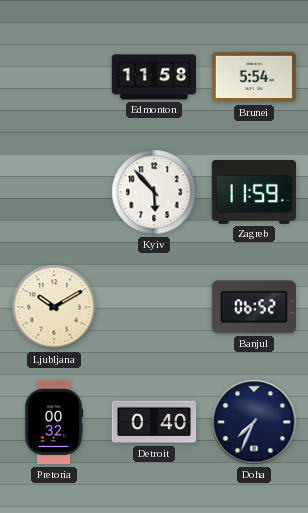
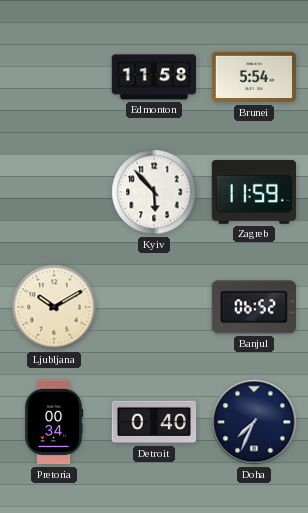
Pretoria: 00:32 -> 00:34 (54, 422)
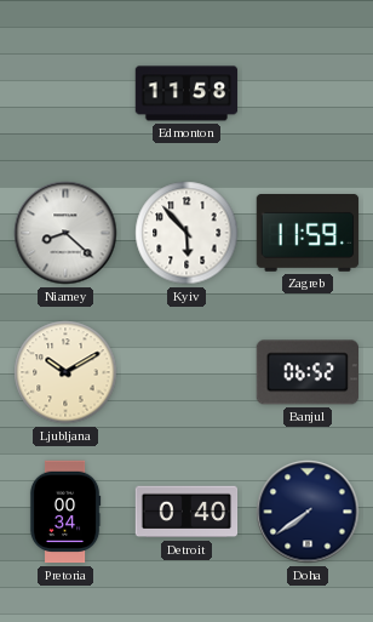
Brunei: 5:54 -> none (254, 77)
Niamey: none -> 8:22 (65, 233)
Doha: 7:34 -> 7:39 (308, 512)
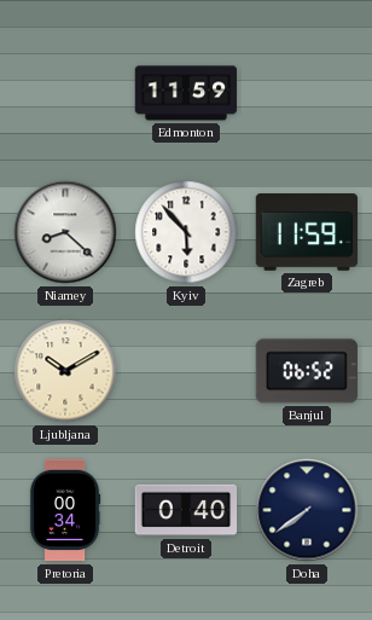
Edmonton: 11:58 -> 11:59 (186, 93)
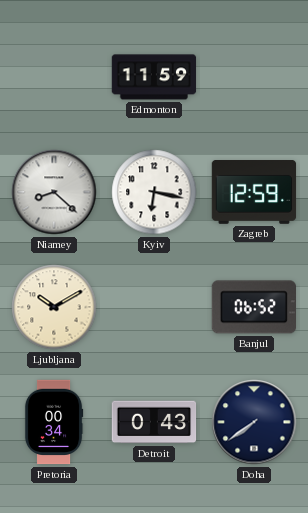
Kyiv: 5:53 -> 6:17 (154, 192)
Zagreb: 11:59 -> 12:59 (254, 193)
Detroit: 0:40 -> 0:43 (154, 422)
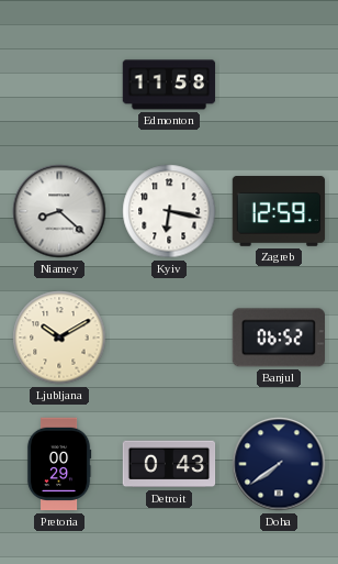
Edmonton: 11:59 -> 11:58 (169, 85)
Pretoria: 00:34 -> 00:29 (59, 464)
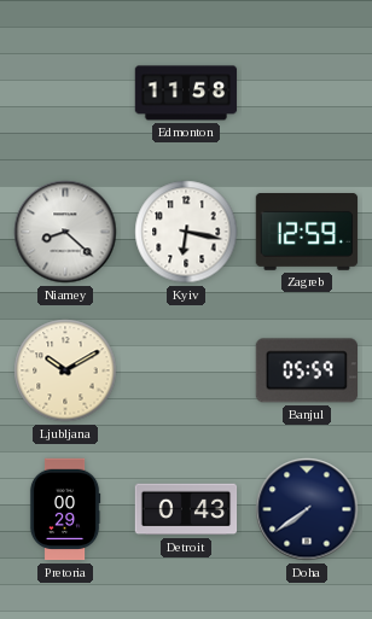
Banjul: 06:52 -> 05:59 (306, 370)
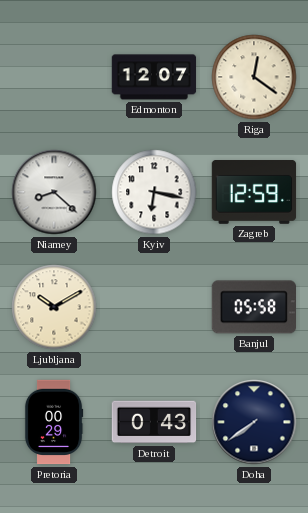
Edmonton: 11:58 -> 12:07 (154, 77)
Riga: none -> 12:21 (254, 77)
Banjul: 05:59 -> 05:58 (253, 307)
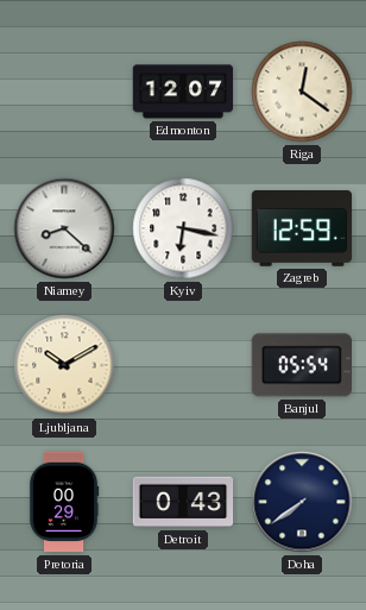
Banjul: 05:58 -> 05:54 (301, 365)
